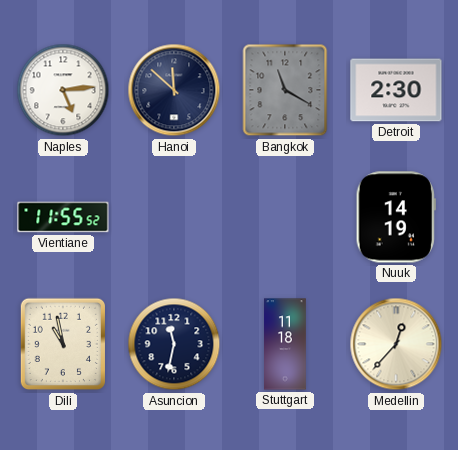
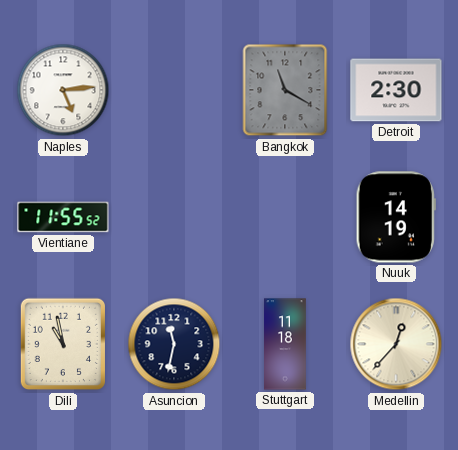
Hanoi: 11:52 -> none (174, 90)
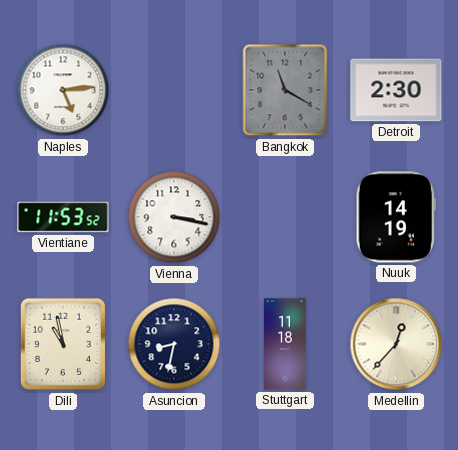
Vientiane: 11:55 -> 11:53 (63, 217)
Vienna: none -> 3:17 (174, 217)
Asuncion: 11:32 -> 8:32 (174, 344)
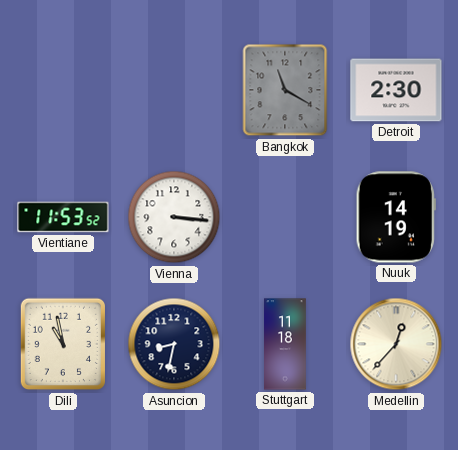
Naples: 5:14 -> none (63, 90)
Vienna: 3:17 -> 3:16 (174, 217)
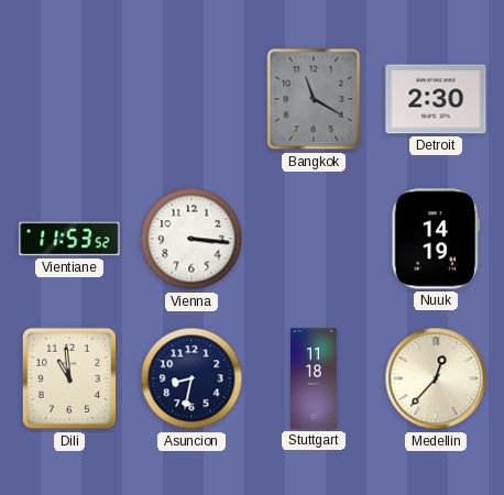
Dili: 10:58 -> 10:59 (68, 378)
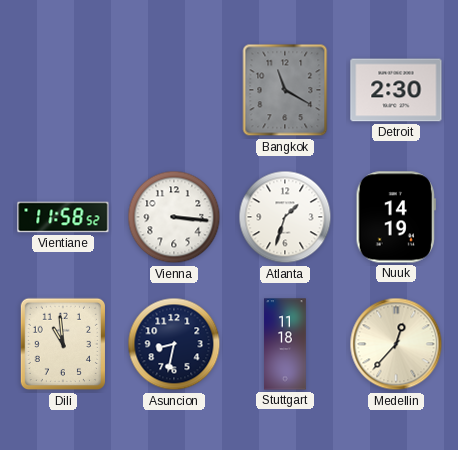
Vientiane: 11:53 -> 11:58 (63, 217)
Atlanta: none -> 1:33 (285, 217)
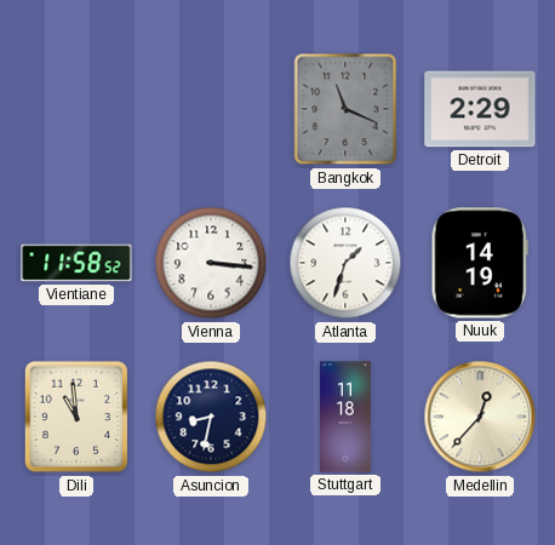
Bangkok: 11:20 -> 11:19 (345, 109)
Detroit: 2:30 -> 2:29 (480, 109)
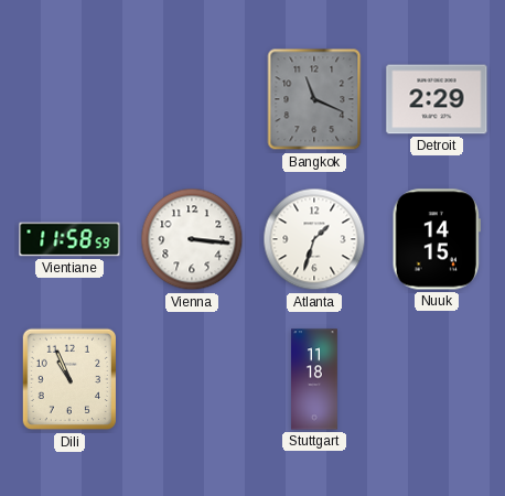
Vientiane: 11:58:52 -> 11:58:59 (69, 239)
Nuuk: 14:19 -> 14:15 (437, 239)
Dili: 10:59 -> 10:56 (68, 379)
Asuncion: 8:32 -> none (211, 417)
Medellin: 12:37 -> none (480, 417)
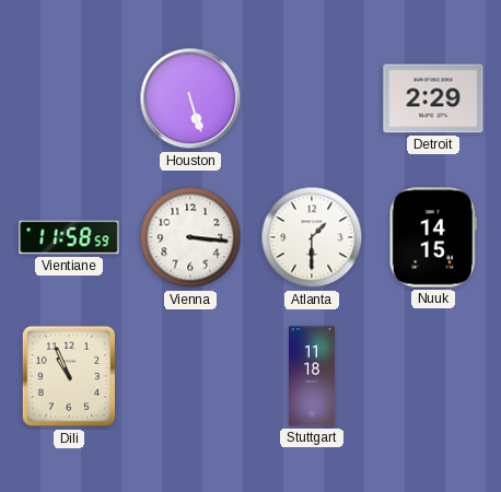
Houston: none -> 5:27 (190, 98)
Bangkok: 11:19 -> none (314, 99)
Atlanta: 1:33 -> 1:30 (312, 237)
